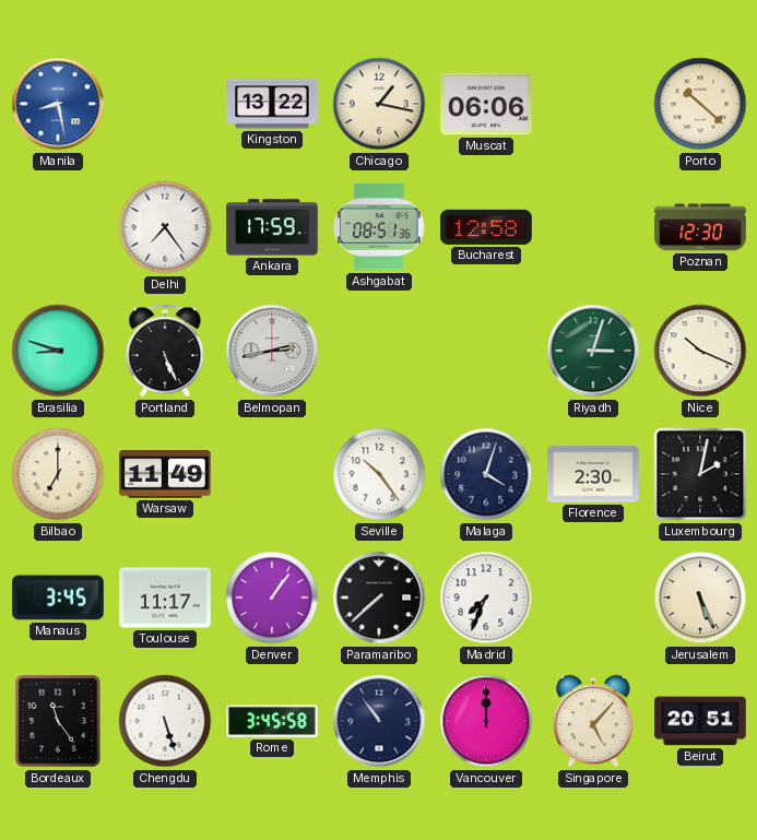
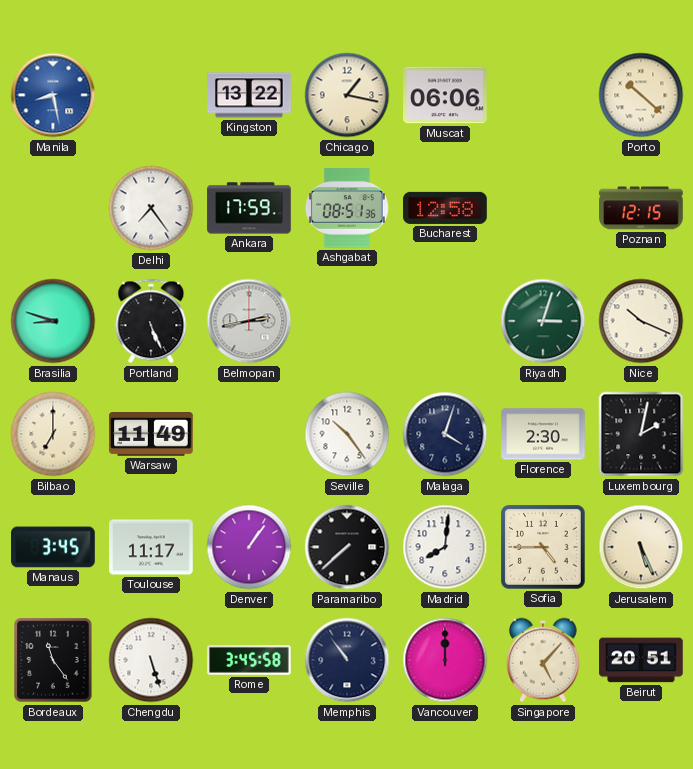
Poznan: 12:30 -> 12:15 (641, 208)
Madrid: 7:34 -> 8:01 (445, 547)
Sofia: none -> 4:45 (543, 547)
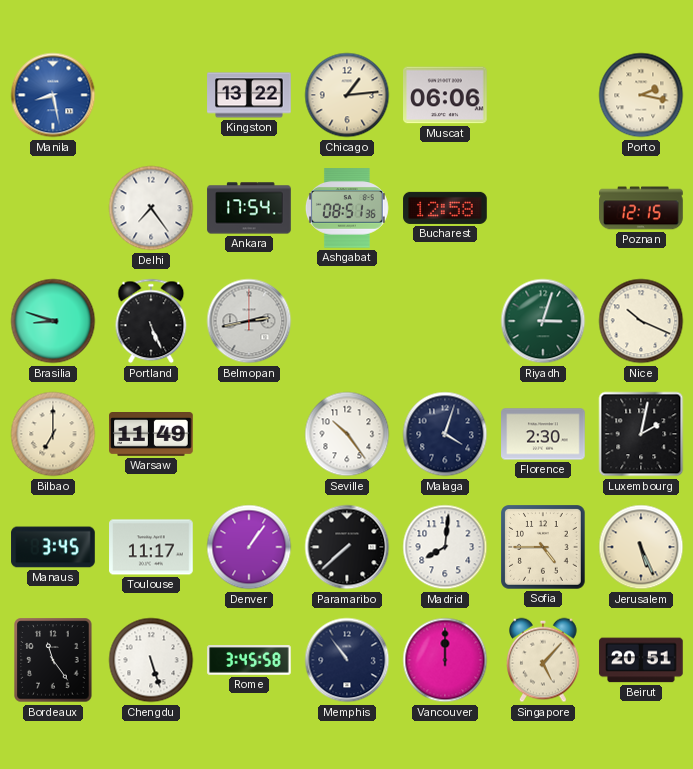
Chicago: 1:17 -> 1:14 (347, 95)
Porto: 10:22 -> 2:17 (641, 95)
Ankara: 17:59 -> 17:54 (249, 208)
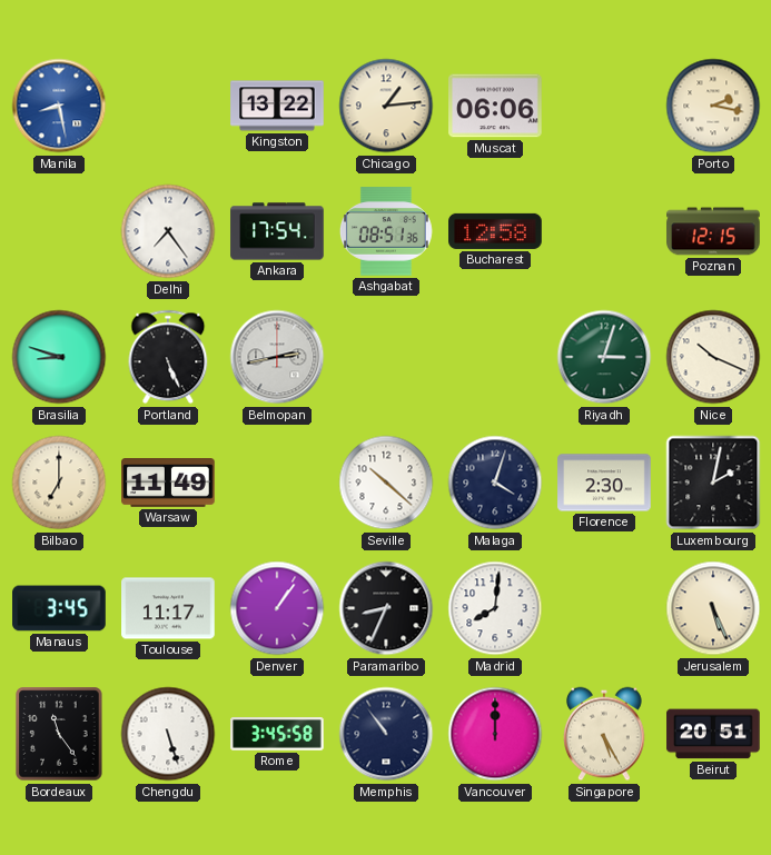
Seville: 10:24 -> 10:22 (386, 483)
Paramaribo: 7:38 -> 8:34 (386, 608)
Sofia: 4:45 -> none (543, 547)
Singapore: 5:07 -> 5:25 (605, 734)
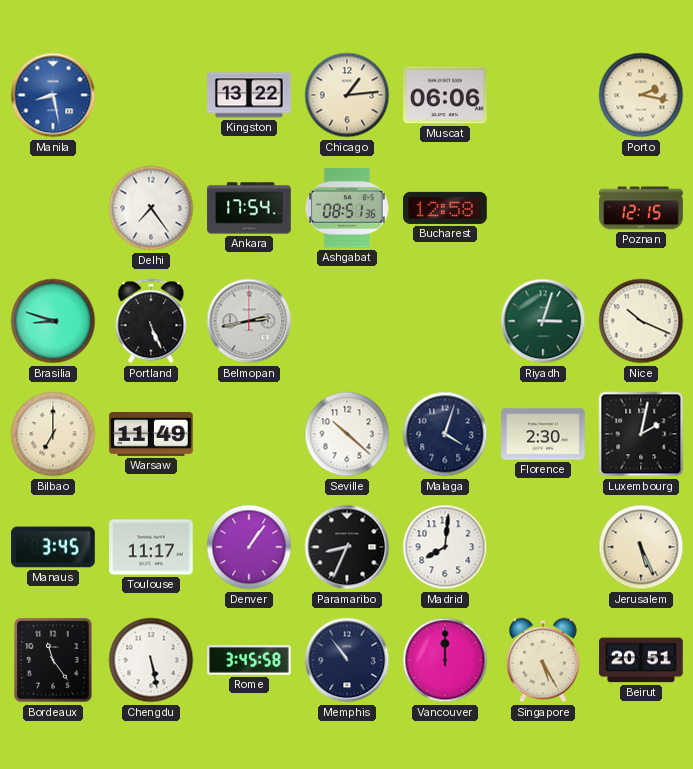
Chengdu: 5:27 -> 5:28 (151, 660)
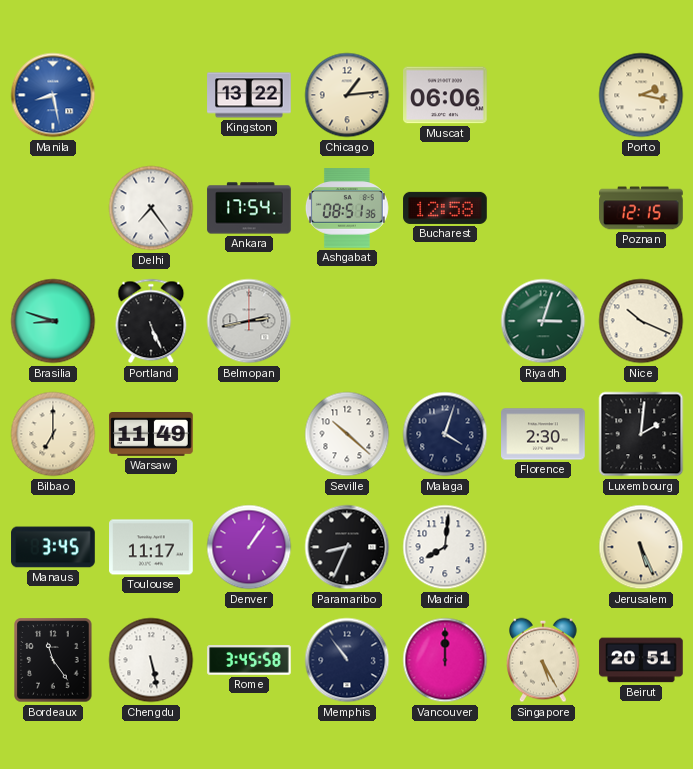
Luxembourg: 2:02 -> 2:01 (641, 434)
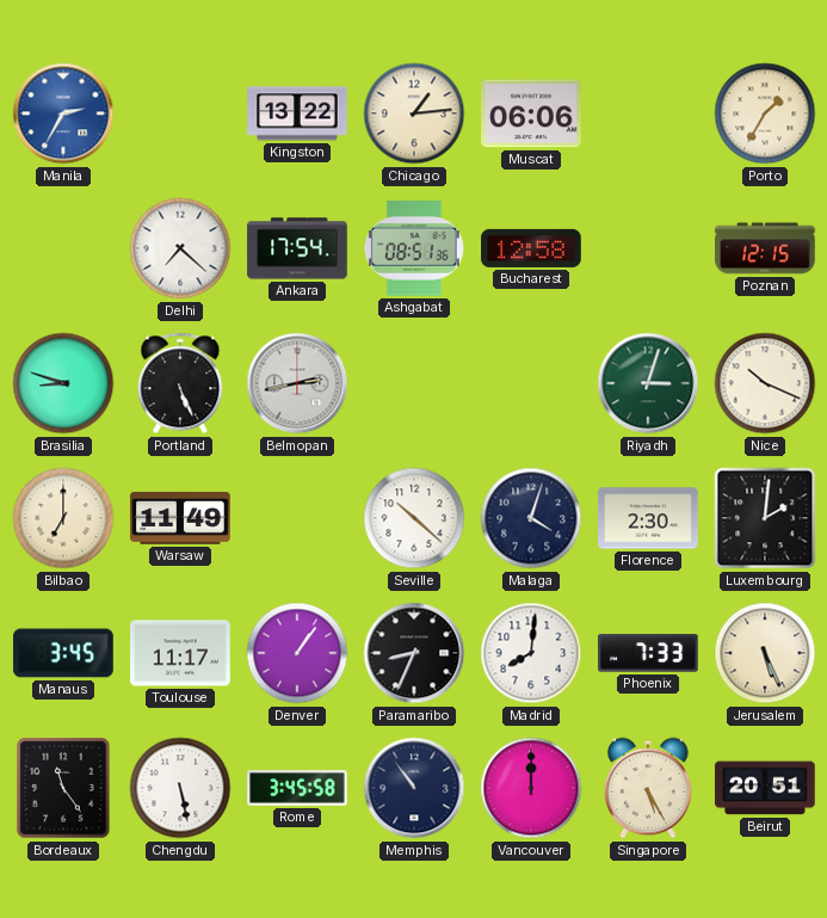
Manila: 8:28 -> 2:35 (63, 113)
Porto: 2:17 -> 1:35 (765, 113)
Delhi: 7:24 -> 7:22 (180, 248)
Phoenix: none -> 7:33 (648, 653)
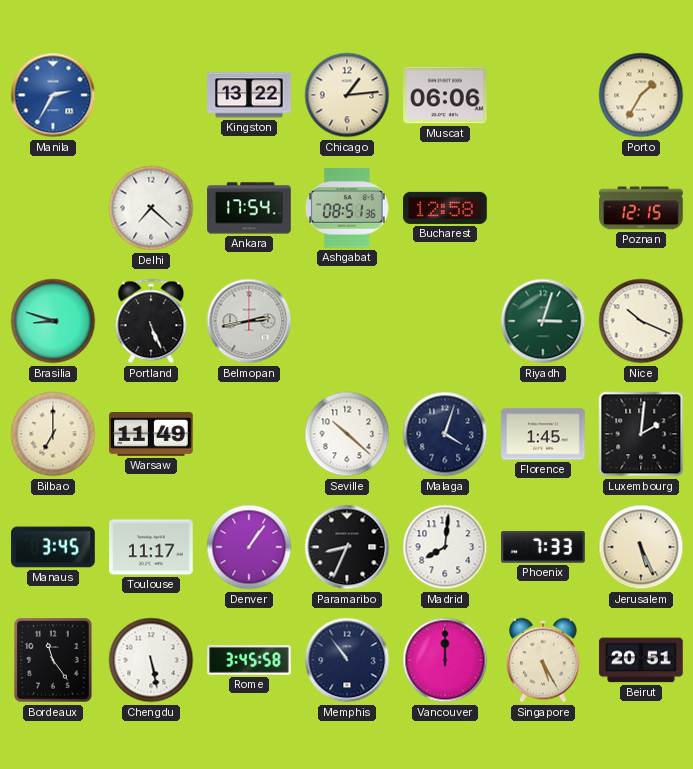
Florence: 2:30 -> 1:45 (543, 434)
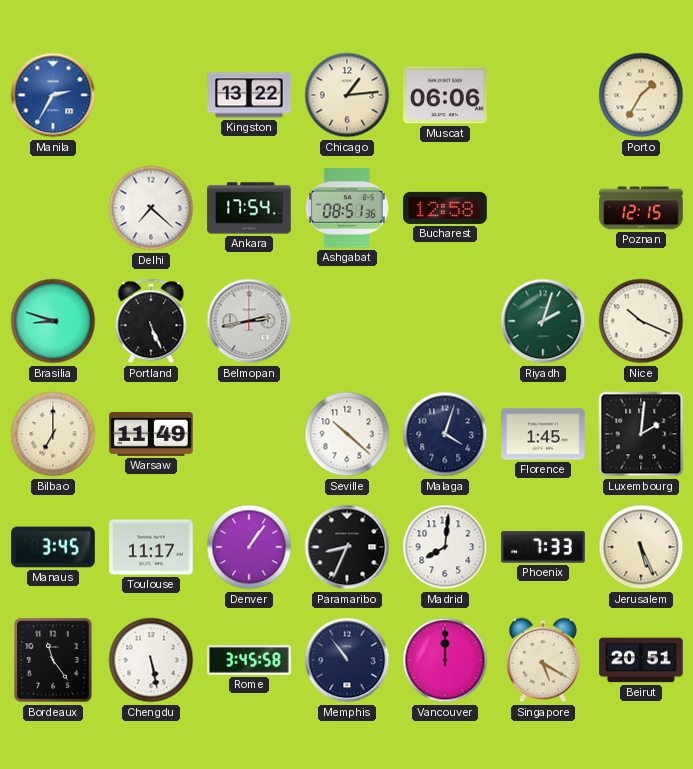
Riyadh: 3:03 -> 2:03 (543, 321)
Singapore: 5:25 -> 5:20 (544, 660)
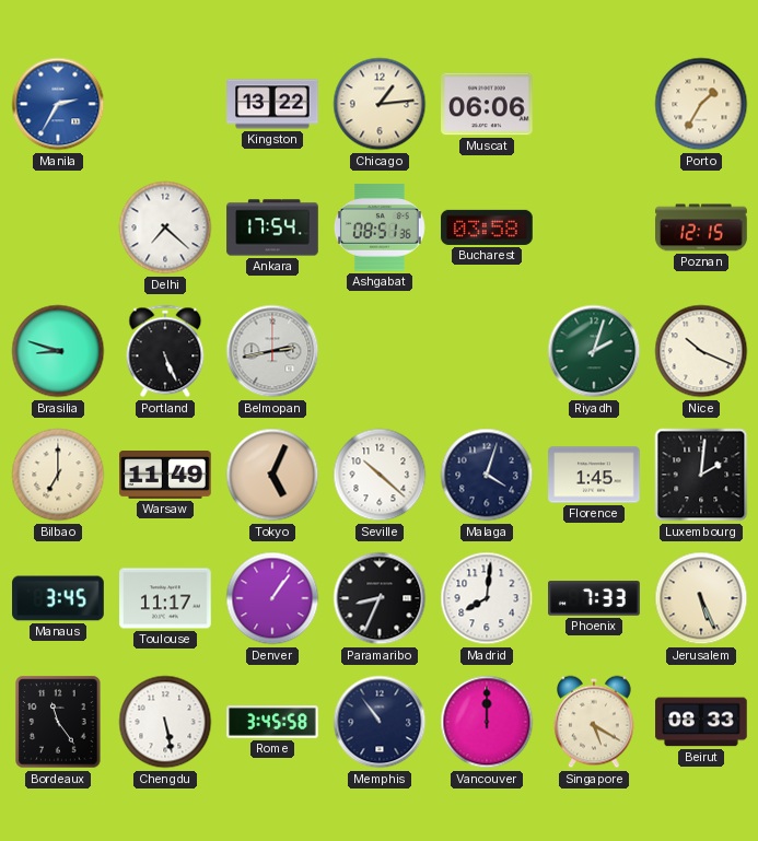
Bucharest: 12:58 -> 03:58 (487, 227)
Tokyo: none -> 5:04 (272, 475)
Beirut: 20:51 -> 08:33 (701, 722)
